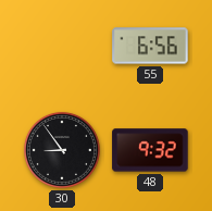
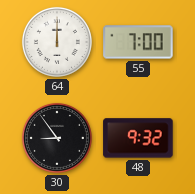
64: none -> 12:00 (57, 42)
55: 6:56 -> 7:00 (138, 42)
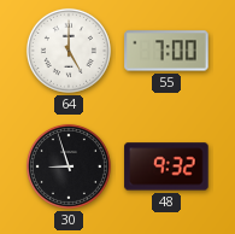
64: 12:00 -> 5:00 (69, 51)
30: 8:54 -> 8:57 (69, 166)
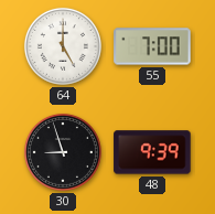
48: 9:32 -> 9:39 (152, 152)
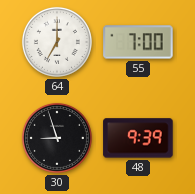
64: 5:00 -> 7:00 (57, 42)
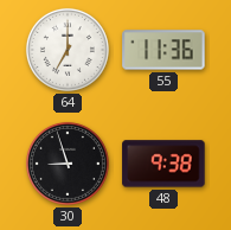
55: 7:00 -> 11:36 (163, 50)
48: 9:39 -> 9:38 (163, 164)
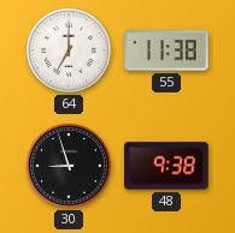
55: 11:36 -> 11:38 (166, 50)
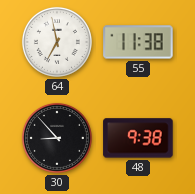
64: 7:00 -> 6:58 (57, 42)
30: 8:57 -> 8:53 (57, 138)
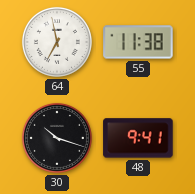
30: 8:53 -> 10:18 (57, 138)
48: 9:38 -> 9:41 (138, 138)
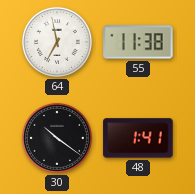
30: 10:18 -> 10:21 (57, 138)
48: 9:41 -> 1:41 (138, 138)
